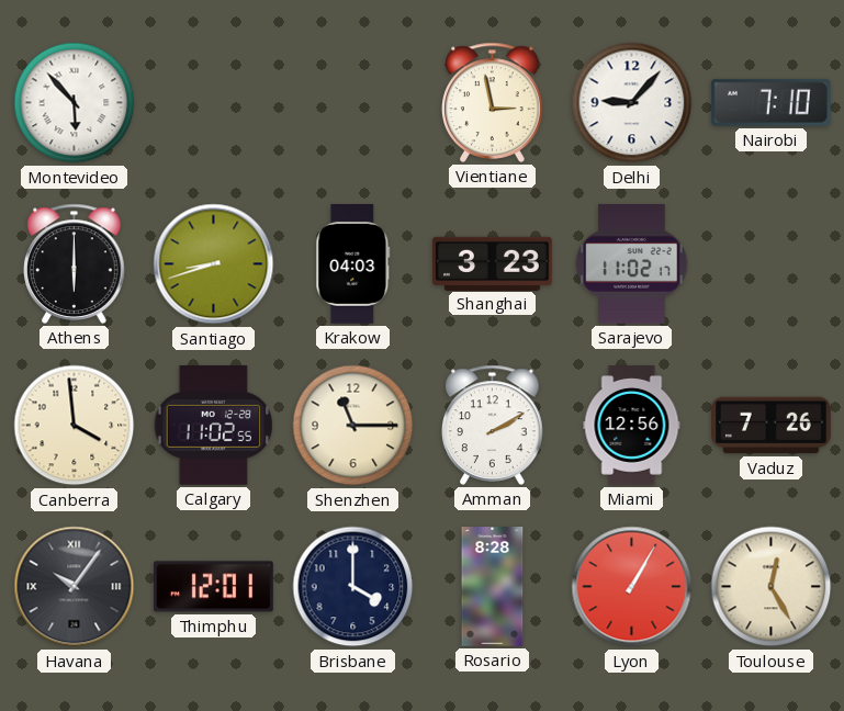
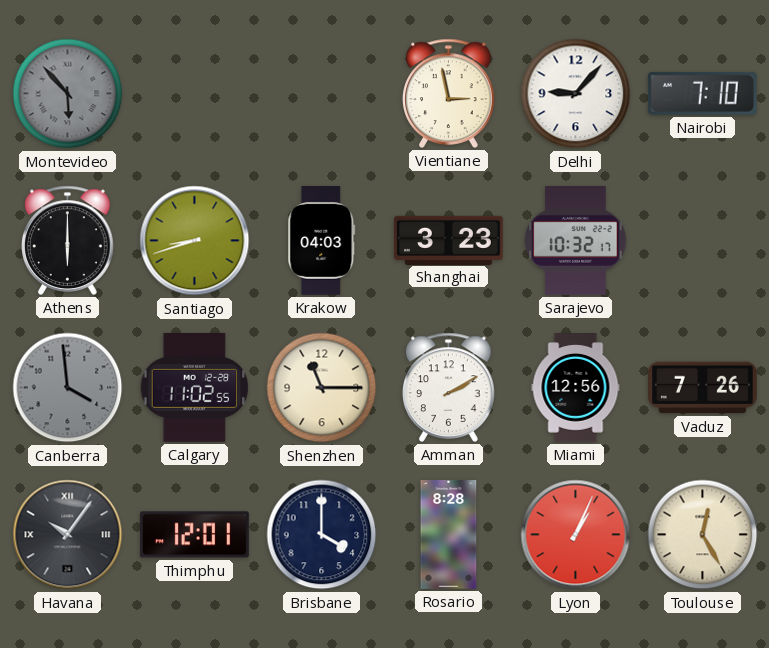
Montevideo dial: white -> grey (68, 94)
Sarajevo: 11:02 -> 10:32 (576, 241)
Canberra dial: cream -> grey (68, 388)
Lyon: 1:05 -> 1:04 (576, 535)
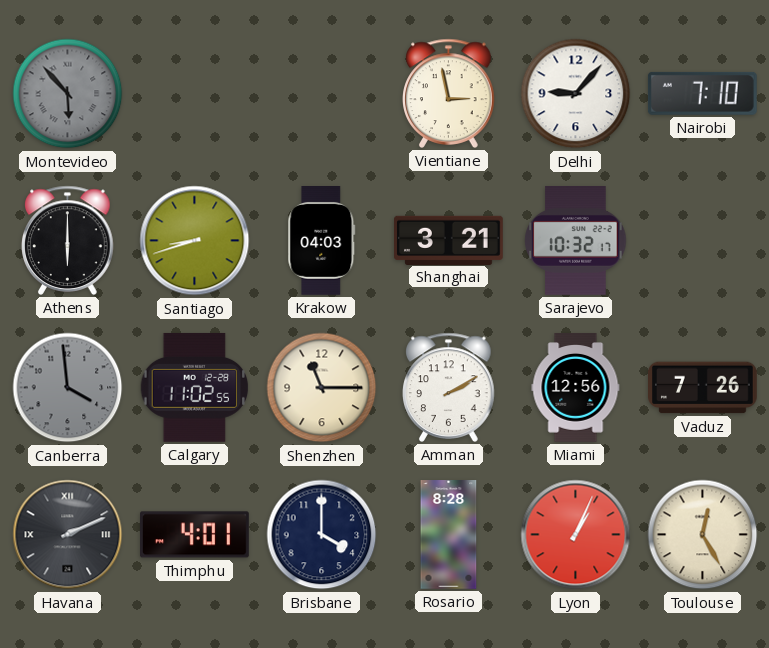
Shanghai: 3:23 -> 3:21 (449, 240)
Havana: 10:06 -> 2:11 (68, 535)
Thimphu: 12:01 -> 4:01 (195, 535)
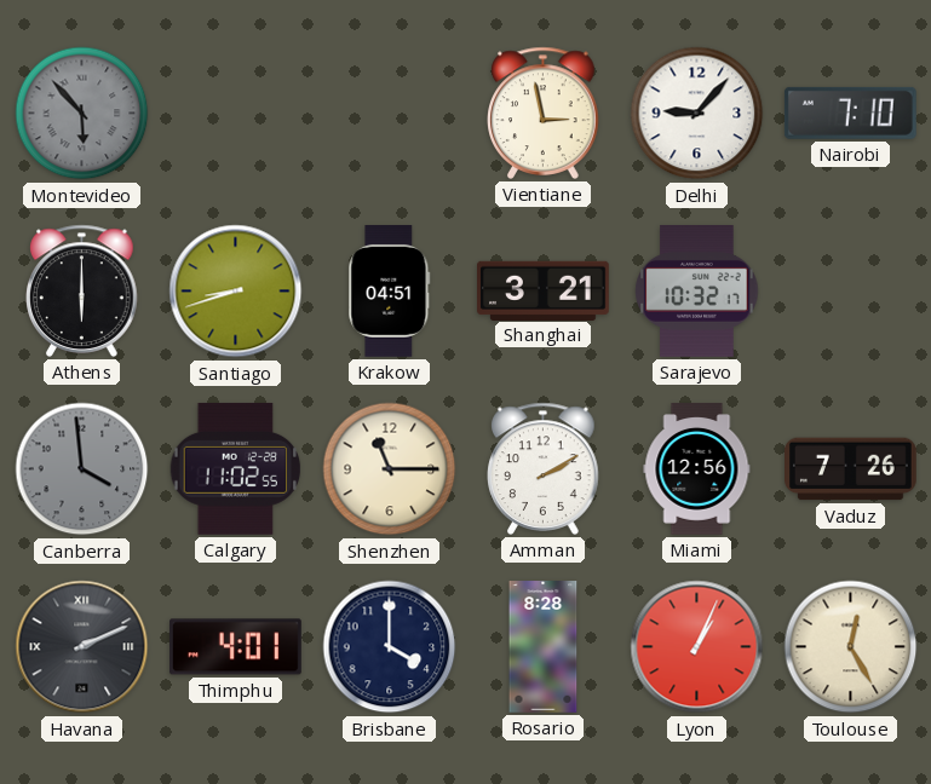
Krakow: 04:03 -> 04:51 (390, 292)
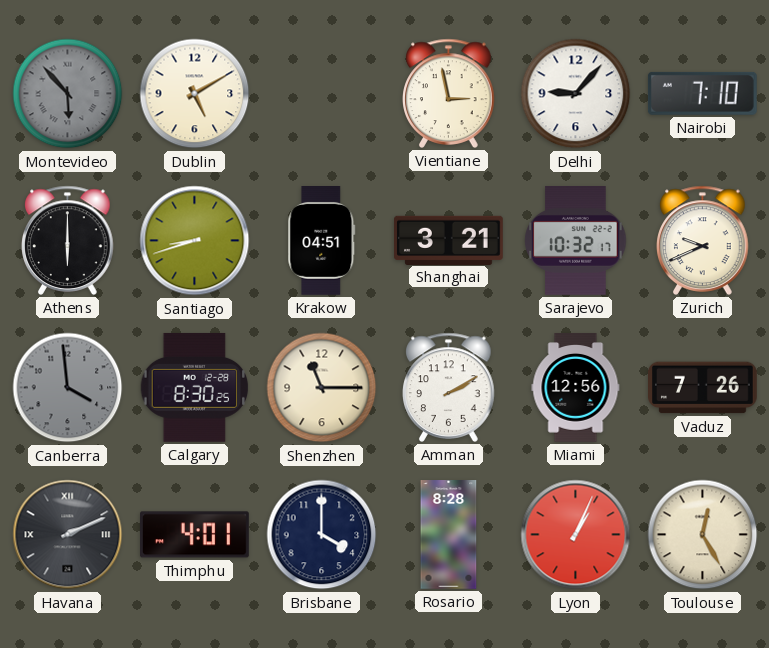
Dublin: none -> 5:10 (195, 94)
Zurich: none -> 9:41 (703, 240)
Calgary: 11:02 -> 8:30 (195, 387)
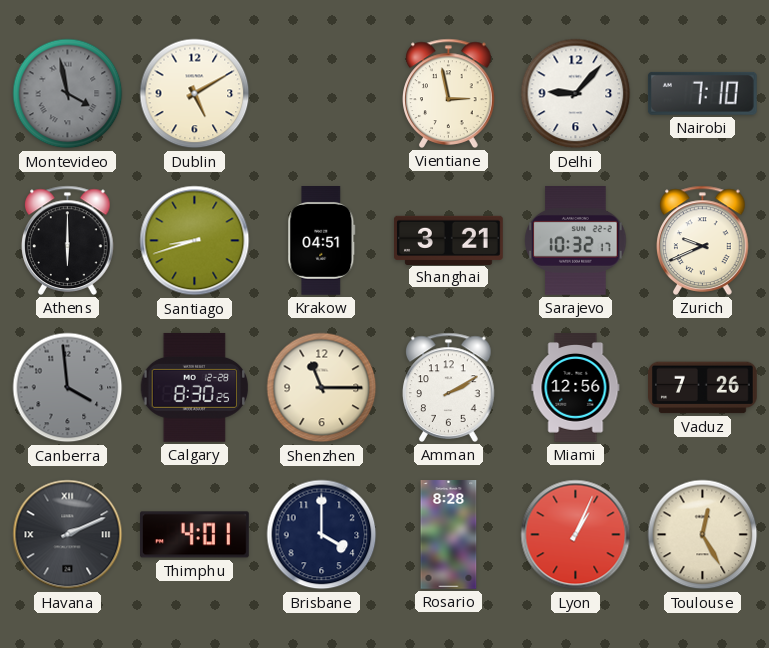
Montevideo: 5:53 -> 3:58 (68, 94)
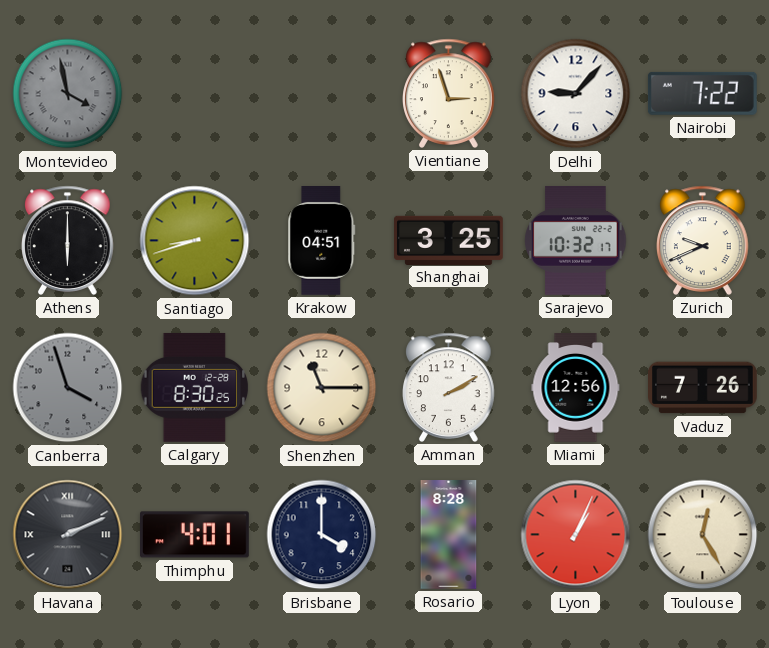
Dublin: 5:10 -> none (195, 94)
Vientiane: 2:58 -> 2:57 (449, 93)
Nairobi: 7:10 -> 7:22 (702, 93)
Shanghai: 3:21 -> 3:25 (449, 240)
Canberra: 3:59 -> 3:57 (68, 388)
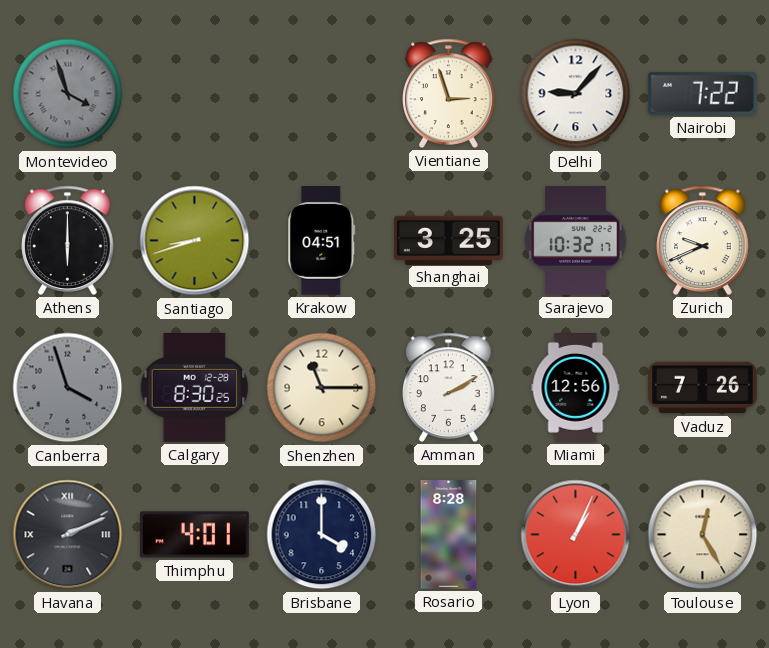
Montevideo: 3:58 -> 3:57 (68, 94)
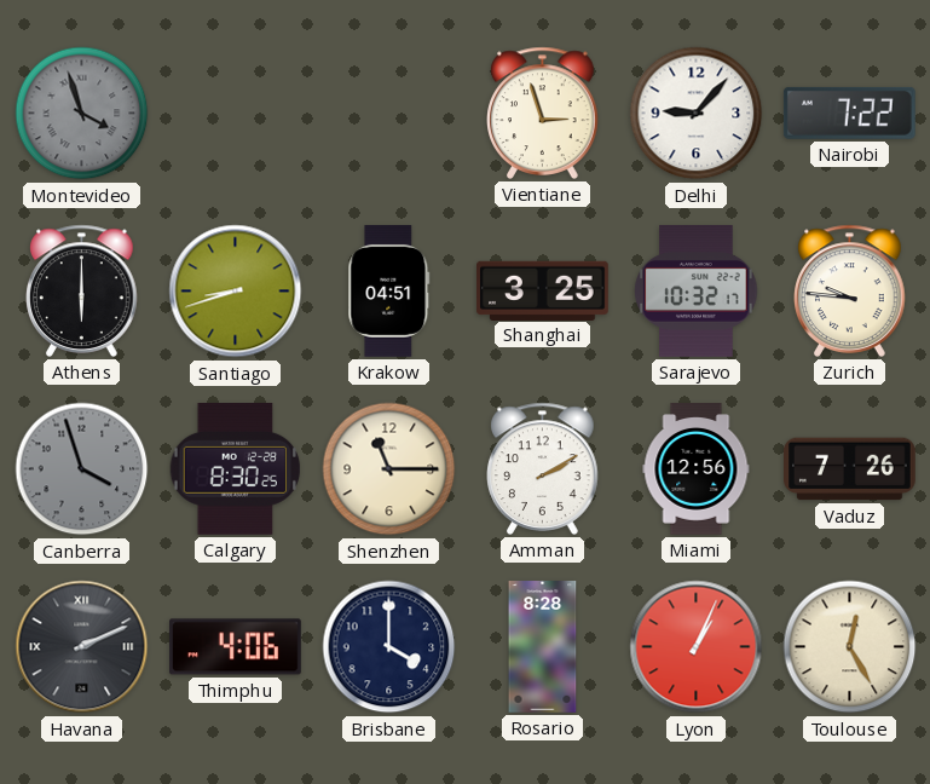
Zurich: 9:41 -> 9:46 (850, 290)
Thimphu: 4:01 -> 4:06 (236, 647)
